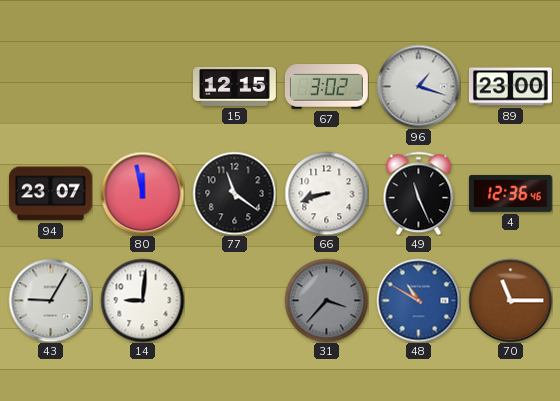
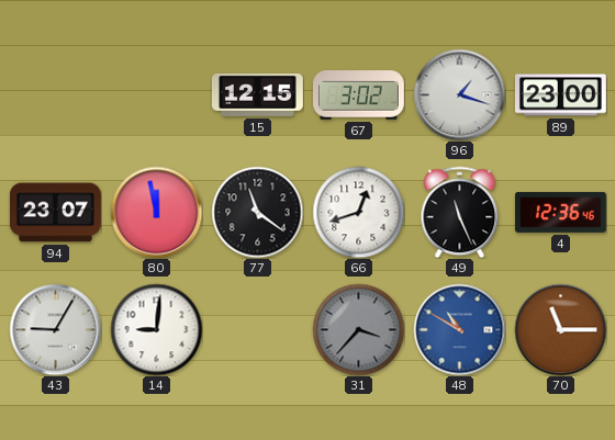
66: 8:42 -> 12:42 (358, 212)
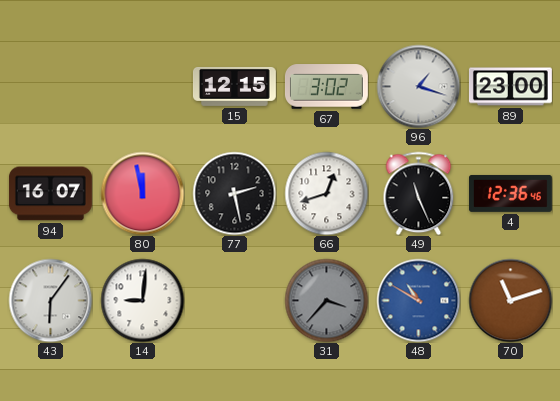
94: 23:07 -> 16:07 (50, 194)
77: 11:21 -> 2:28 (234, 193)
43: 9:05 -> 6:06 (50, 300)
70: 11:15 -> 11:12 (510, 300)
